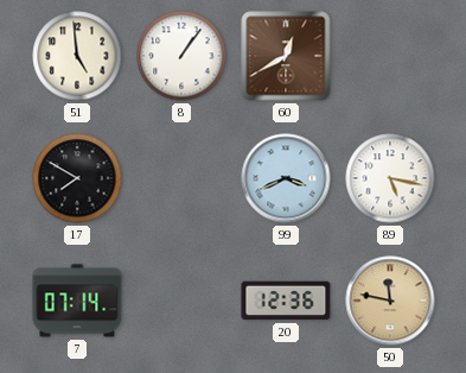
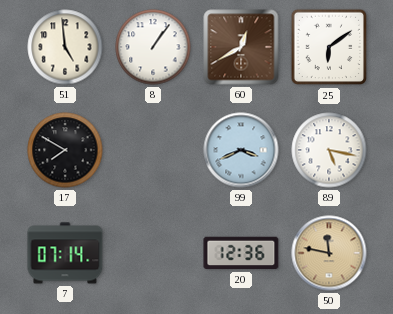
25: none -> 6:09 (329, 47)
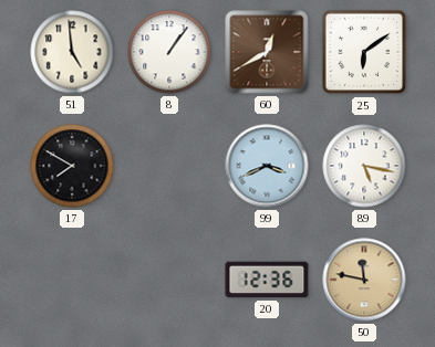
7: 07:14 -> none (65, 253)
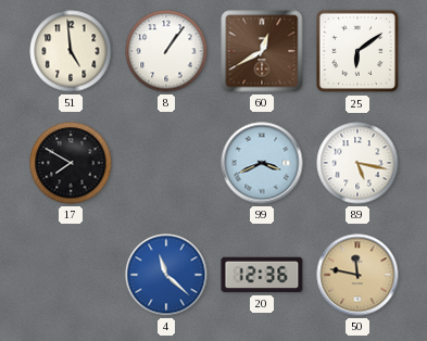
4: none -> 11:22 (166, 275)
